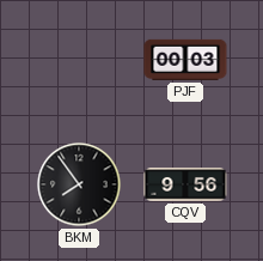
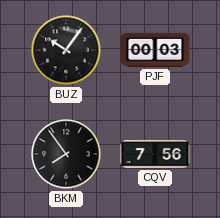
BUZ: none -> 10:06 (66, 50)
CQV: 9:56 -> 7:56 (155, 154)
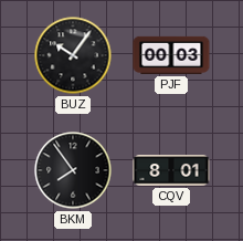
CQV: 7:56 -> 8:01 (171, 170)
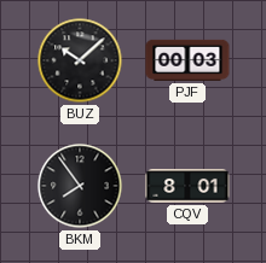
BUZ: 10:06 -> 10:08 (80, 60)
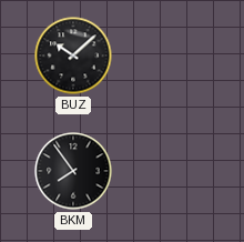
PJF: 00:03 -> none (187, 60)
CQV: 8:01 -> none (187, 186)
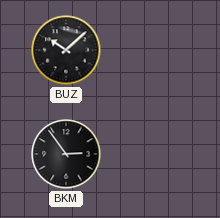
BKM: 7:54 -> 2:54 (66, 154)
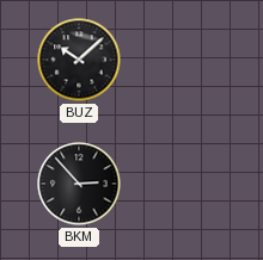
BKM: 2:54 -> 2:53 (79, 184)
